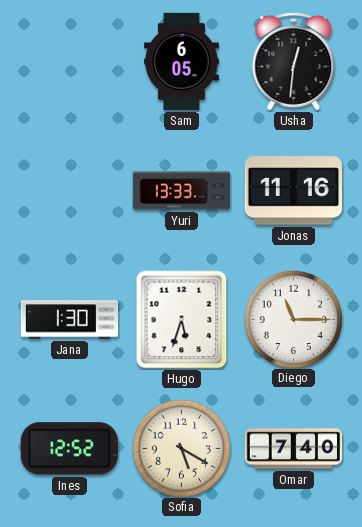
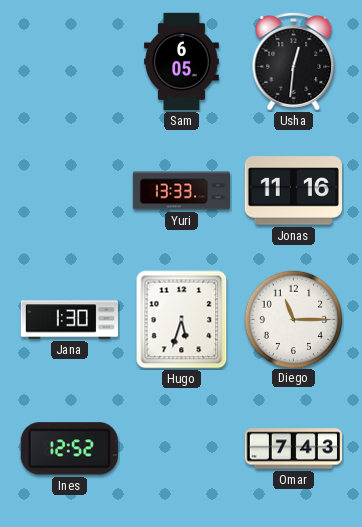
Sofia: 5:20 -> none (181, 448)
Omar: 7:40 -> 7:43 (293, 449)
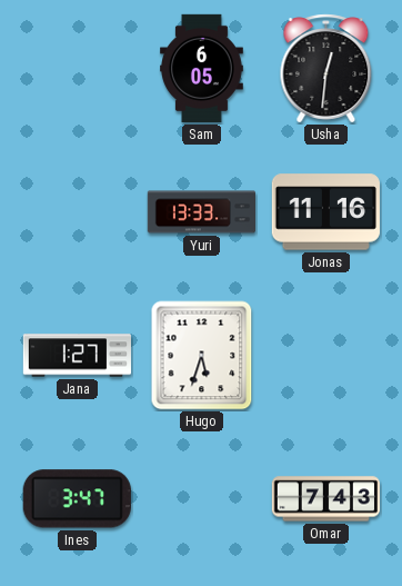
Jana: 1:30 -> 1:27 (77, 356)
Diego: 11:15 -> none (293, 319)
Ines: 12:52 -> 3:47 (77, 499)
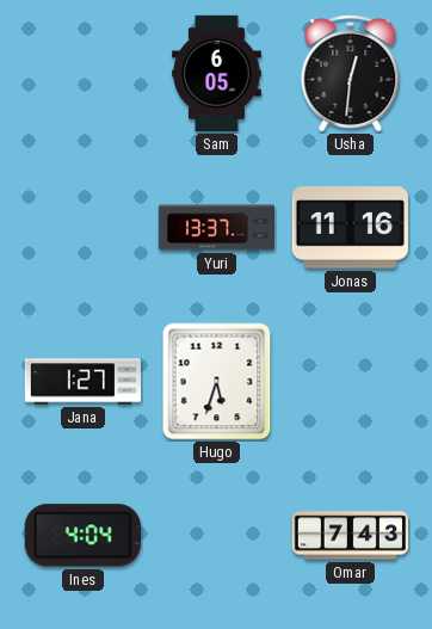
Yuri: 13:33 -> 13:37 (216, 228)
Ines: 3:47 -> 4:04 (82, 536)
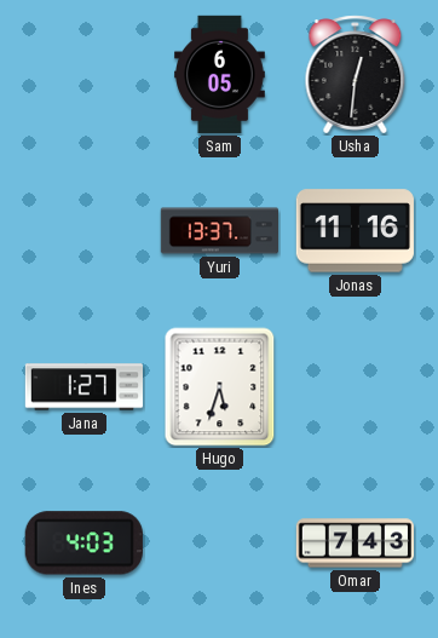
Ines: 4:04 -> 4:03 (83, 544)
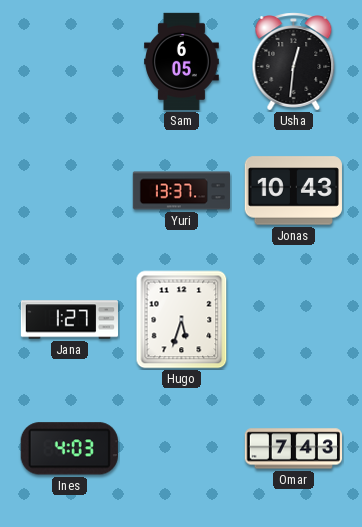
Jonas: 11:16 -> 10:43 (293, 191)
